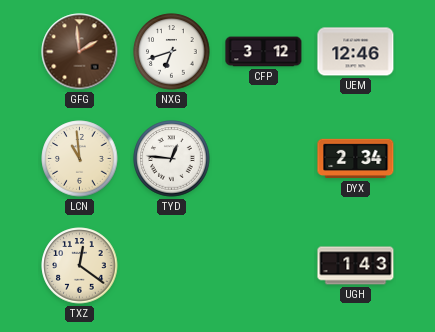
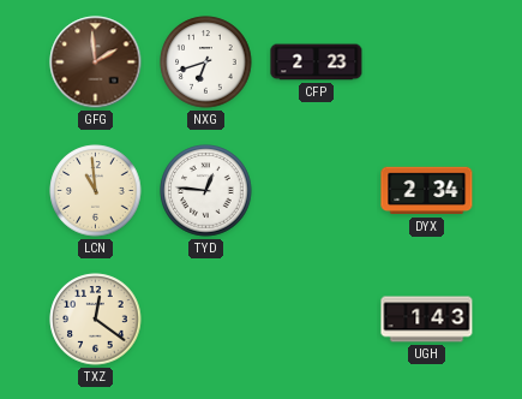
CFP: 3:12 -> 2:23 (317, 62)
UEM: 12:46 -> none (356, 52)
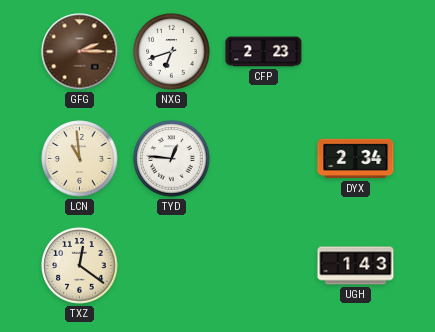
GFG: 1:59 -> 2:15 (80, 52)
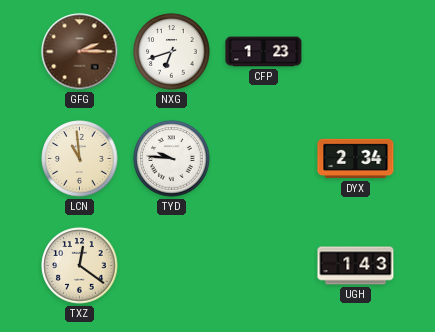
CFP: 2:23 -> 1:23 (264, 52)
TYD: 12:46 -> 9:46 (172, 159)
